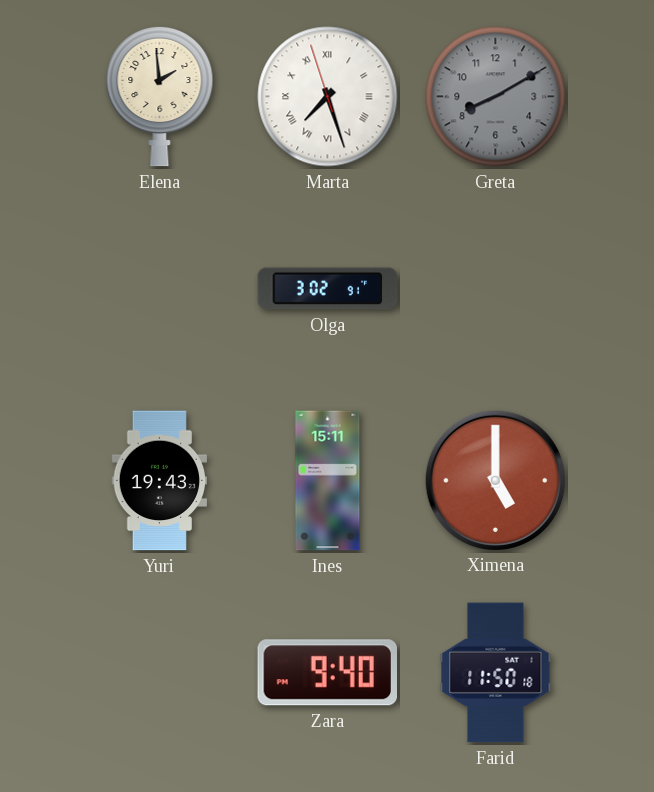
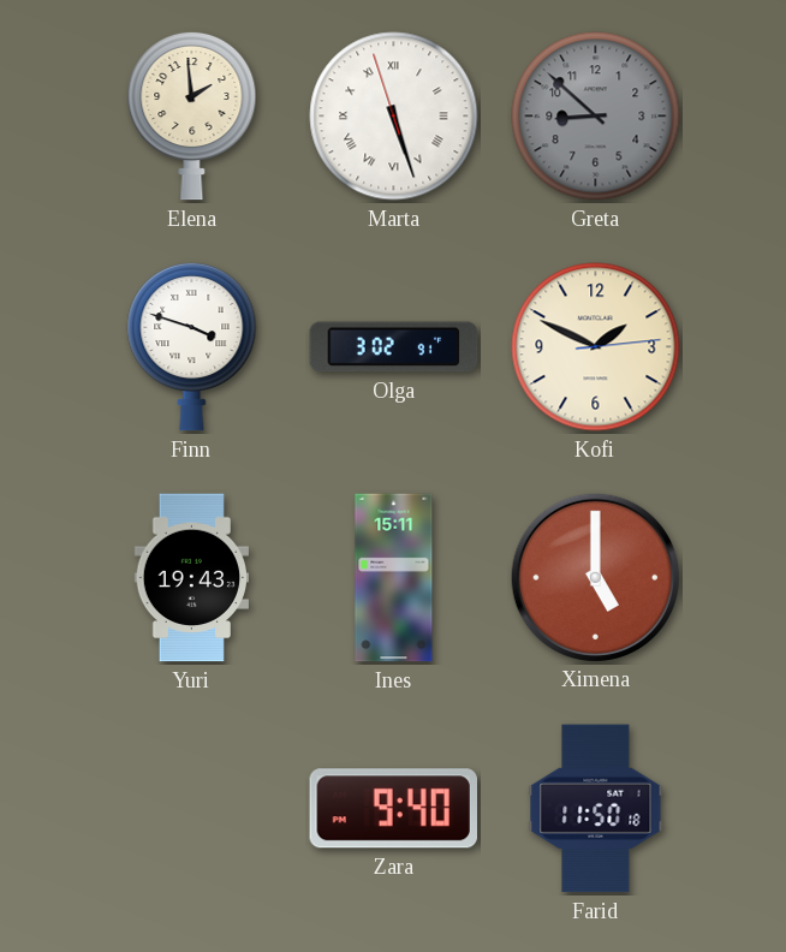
Marta: 7:26 -> 5:26 (394, 117)
Greta: 8:10 -> 8:52 (596, 117)
Finn: none -> 3:48 (192, 346)
Kofi: none -> 1:49 (596, 347)
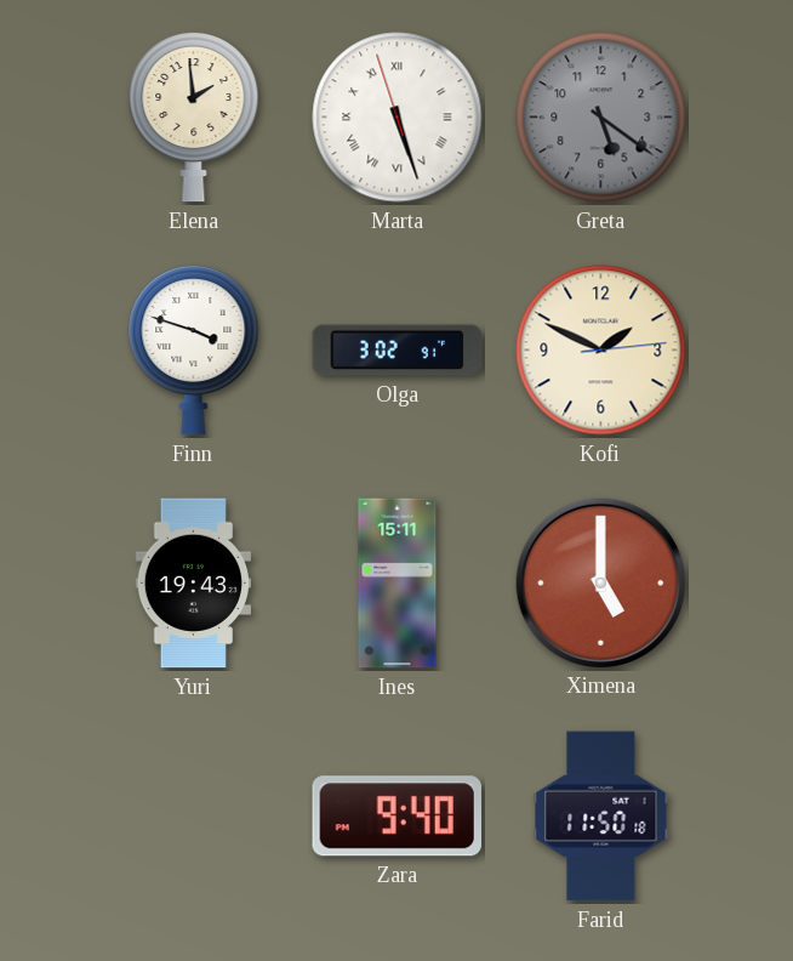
Greta: 8:52 -> 5:21 (601, 118)
